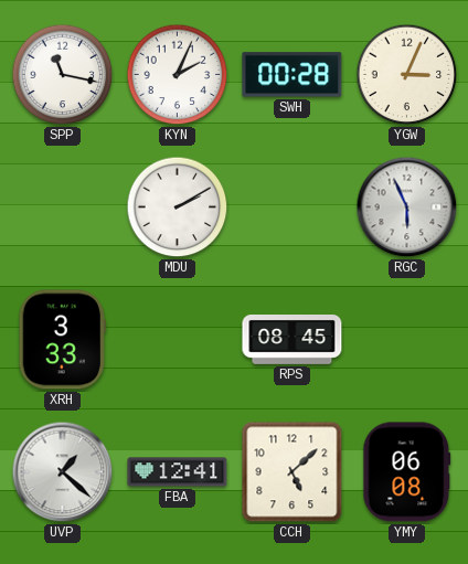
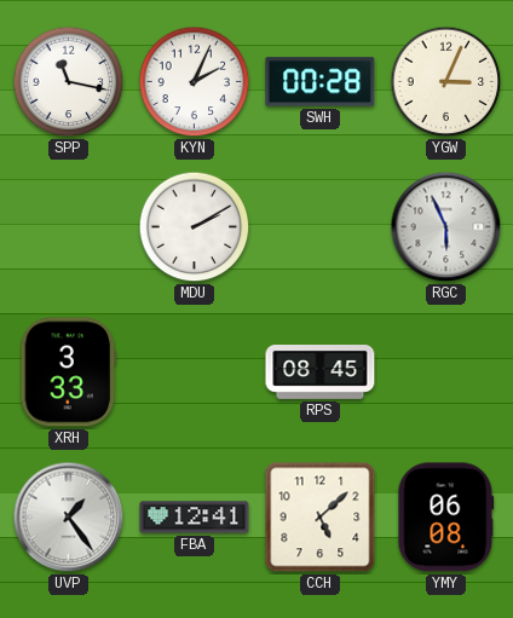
UVP: 1:22 -> 1:24 (69, 518)
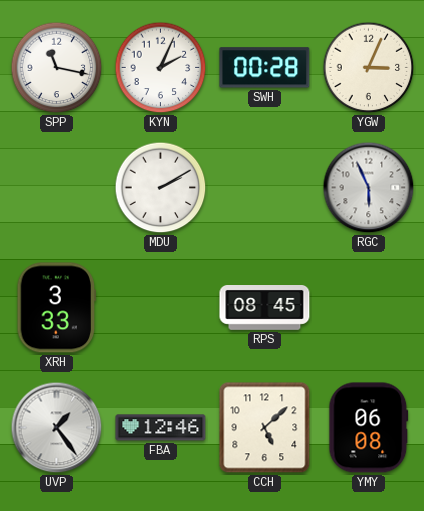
FBA: 12:41 -> 12:46 (161, 428)
